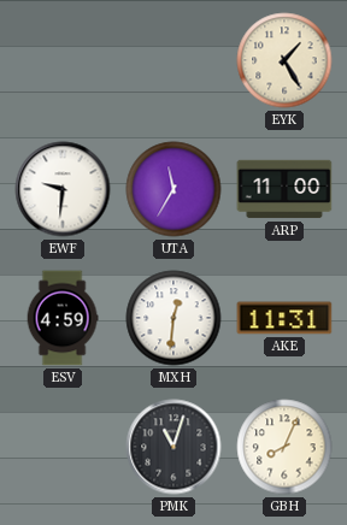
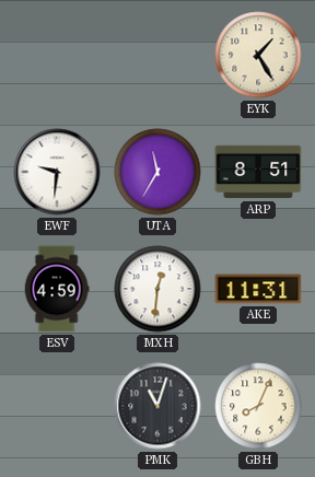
ARP: 11:00 -> 8:51 (258, 172)
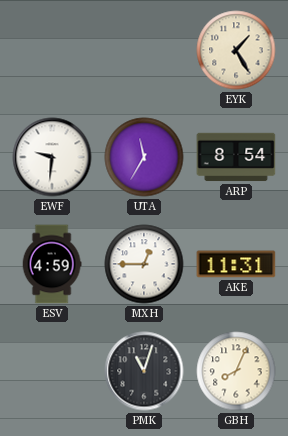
ARP: 8:51 -> 8:54 (236, 157)
MXH: 12:31 -> 12:45 (144, 264)
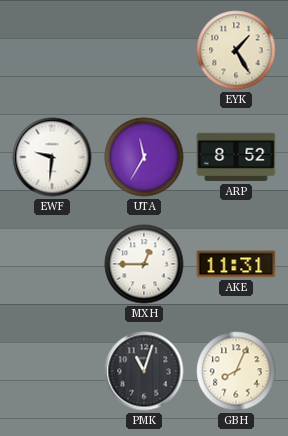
ARP: 8:54 -> 8:52 (236, 157)
ESV: 4:59 -> none (52, 264)
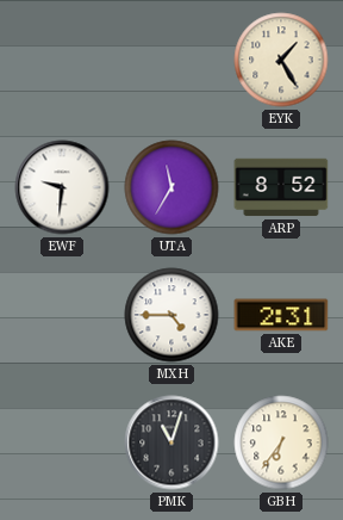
MXH: 12:45 -> 4:45 (171, 315)
AKE: 11:31 -> 2:31 (281, 315)
GBH: 8:04 -> 6:36 (281, 442)
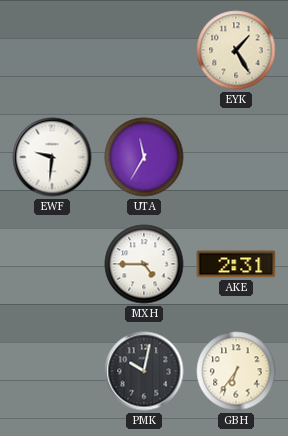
ARP: 8:52 -> none (281, 187)
PMK: 11:03 -> 10:02 (144, 371)
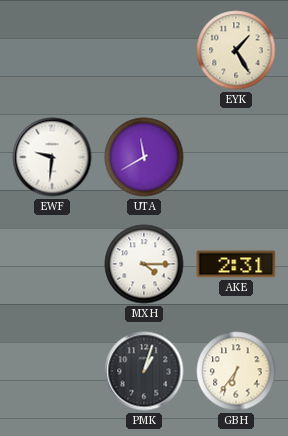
UTA: 11:35 -> 11:40 (144, 157)
MXH: 4:45 -> 4:15 (144, 264)
PMK: 10:02 -> 1:03 (144, 371)
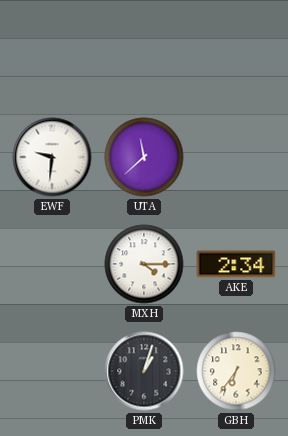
EYK: 1:25 -> none (236, 50)
UTA: 11:40 -> 11:38 (144, 157)
AKE: 2:31 -> 2:34 (236, 264)
